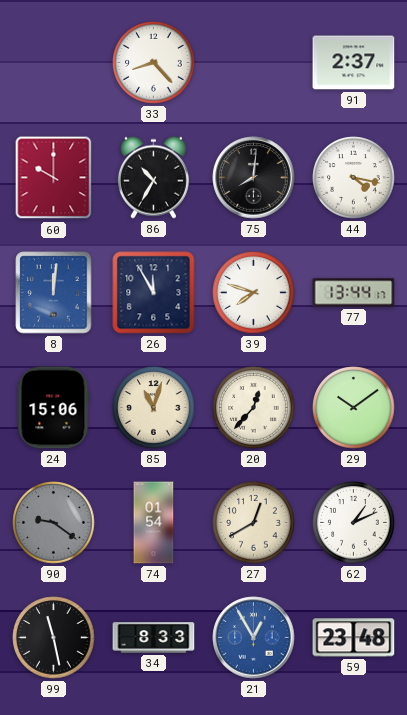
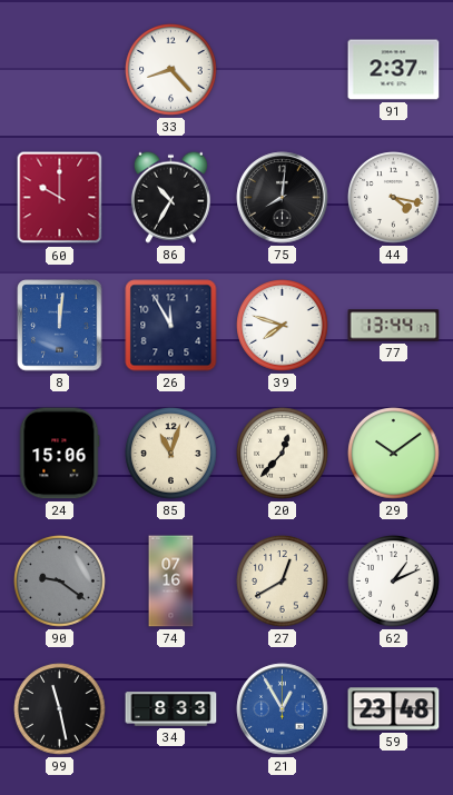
74: 01:54 -> 07:16 (171, 582)
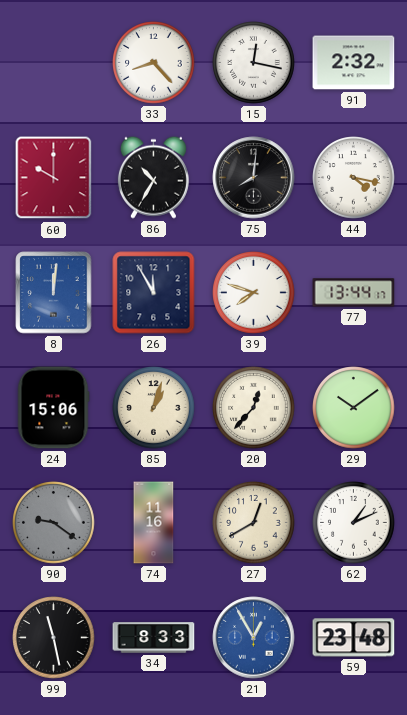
15: none -> 12:17 (254, 63)
91: 2:37 -> 2:32 (354, 63)
85: 11:03 -> 1:03 (154, 408)
74: 07:16 -> 11:16 (154, 523)
